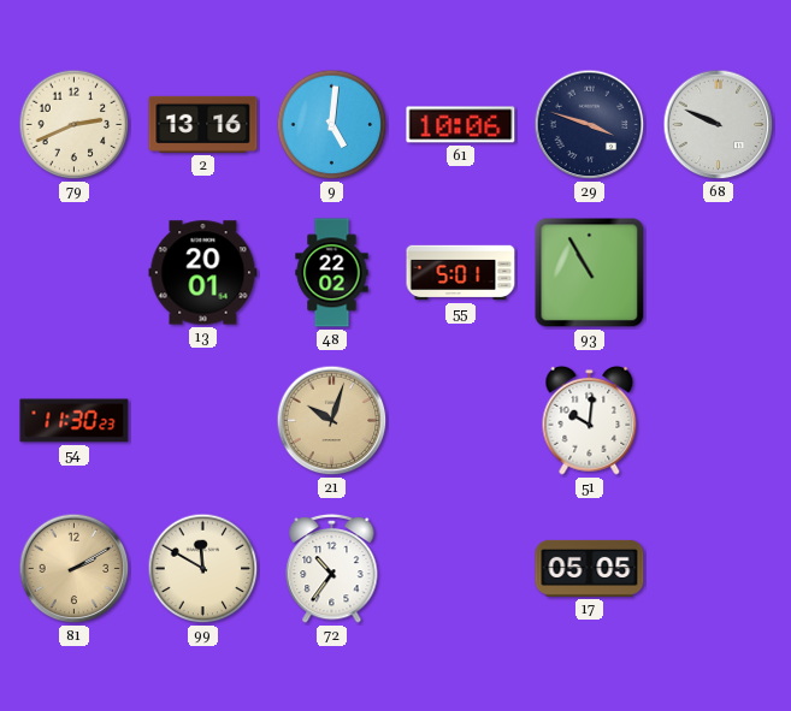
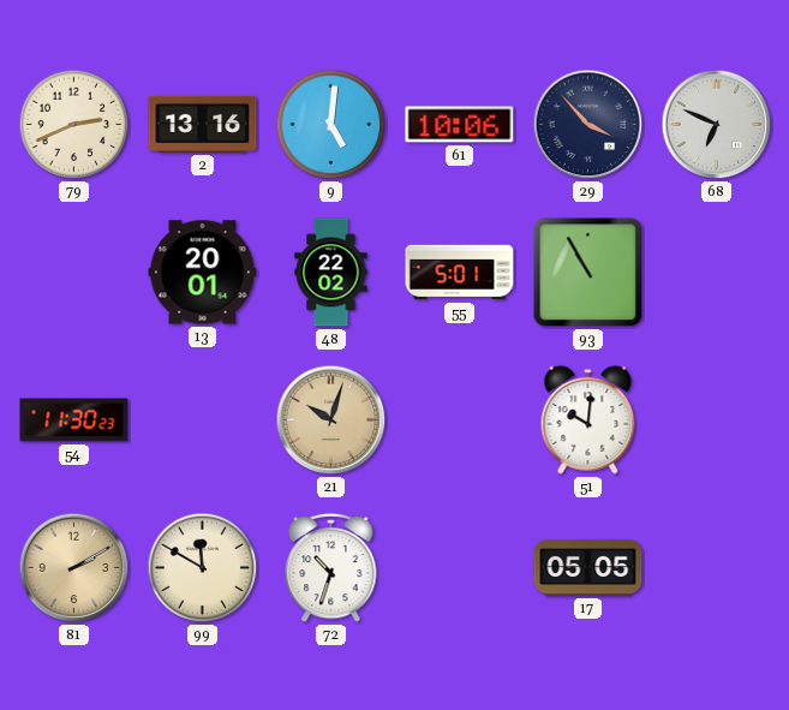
29: 3:48 -> 3:53 (588, 125)
68: 9:49 -> 6:49 (717, 125)
72: 10:36 -> 10:33 (331, 567)
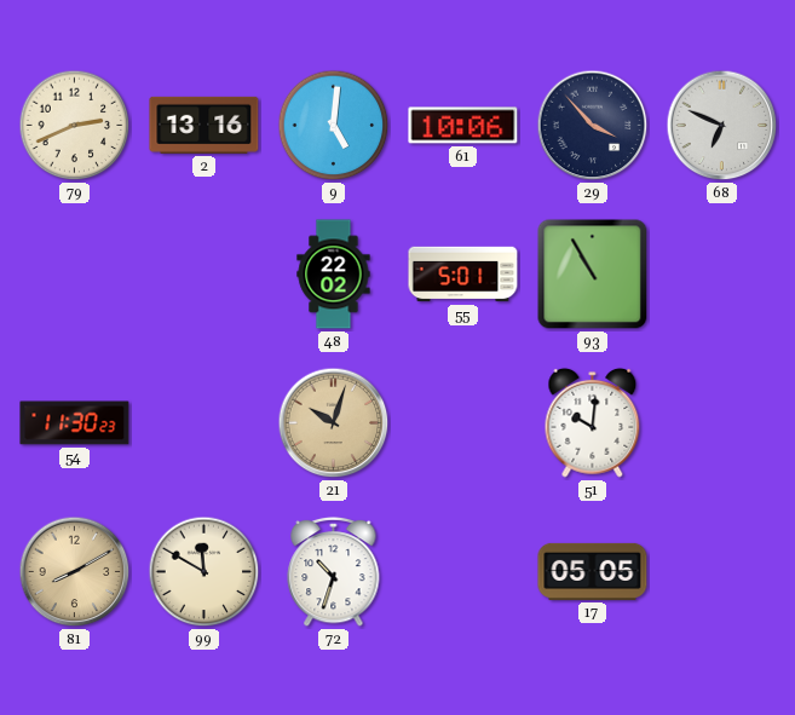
13: 20:01 -> none (203, 273)
81: 2:10 -> 8:10 (75, 572)
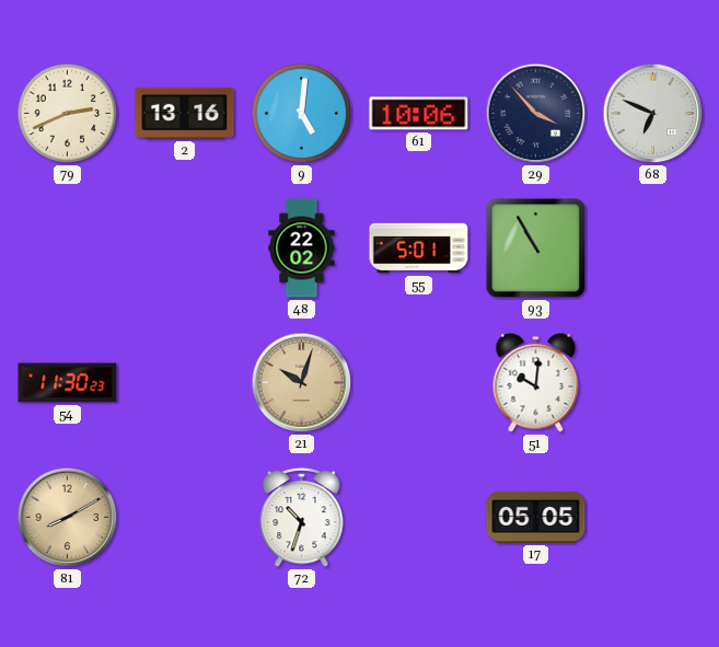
99: 11:50 -> none (204, 572)
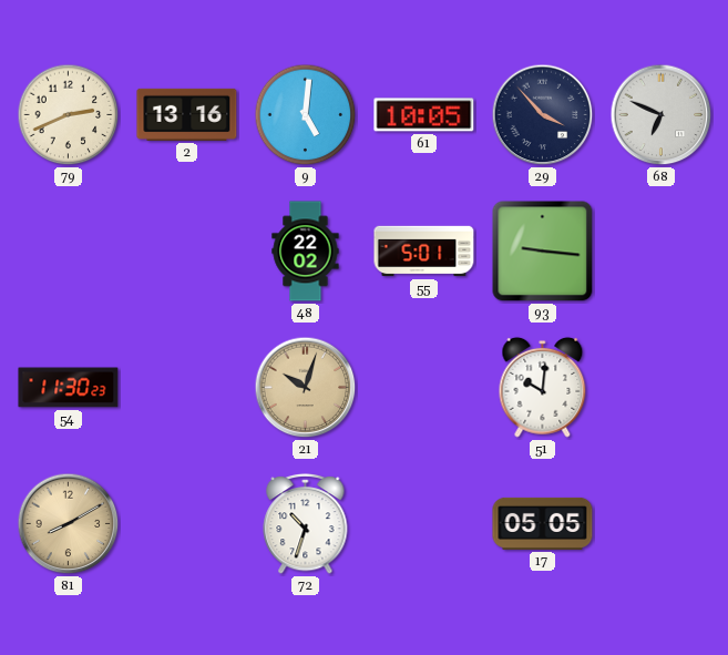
61: 10:06 -> 10:05 (424, 115)
93: 10:55 -> 9:16 (543, 252)
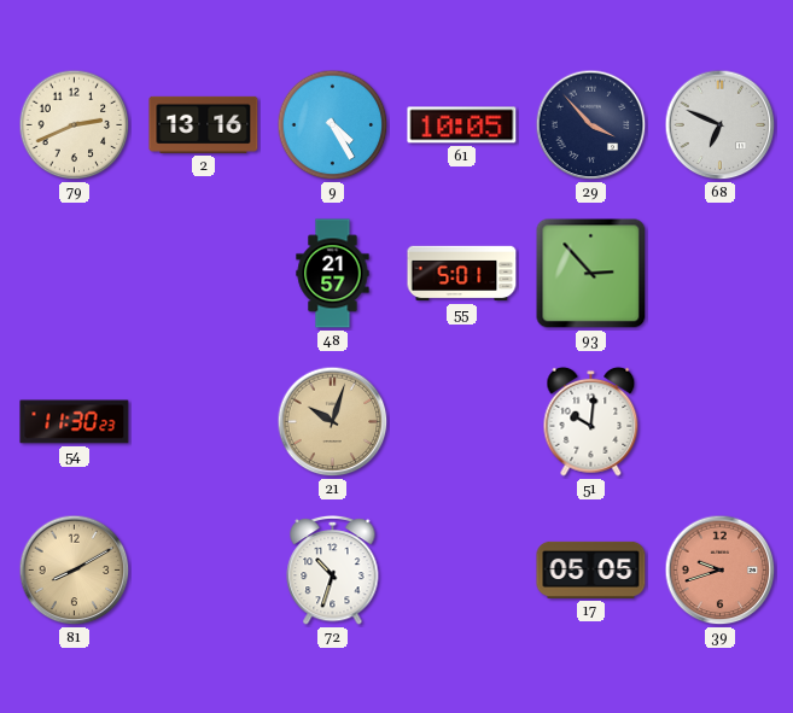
9: 5:01 -> 4:25 (333, 125)
48: 22:02 -> 21:57 (333, 274)
93: 9:16 -> 2:53 (591, 274)
39: none -> 9:42 (721, 571)
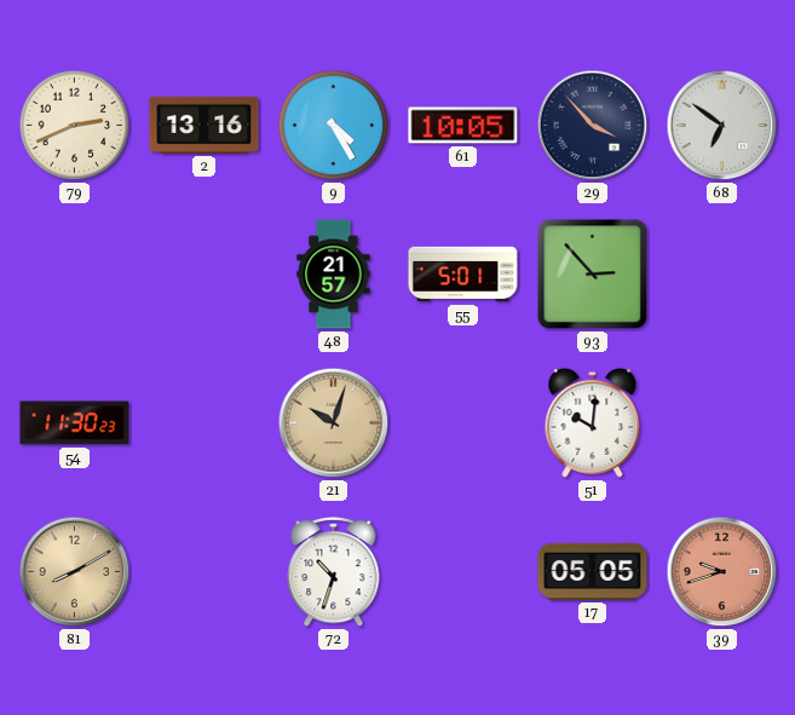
68: 6:49 -> 6:51 (722, 126)
